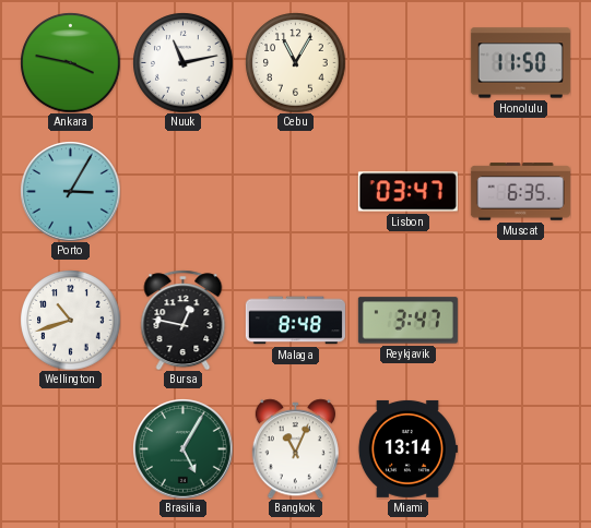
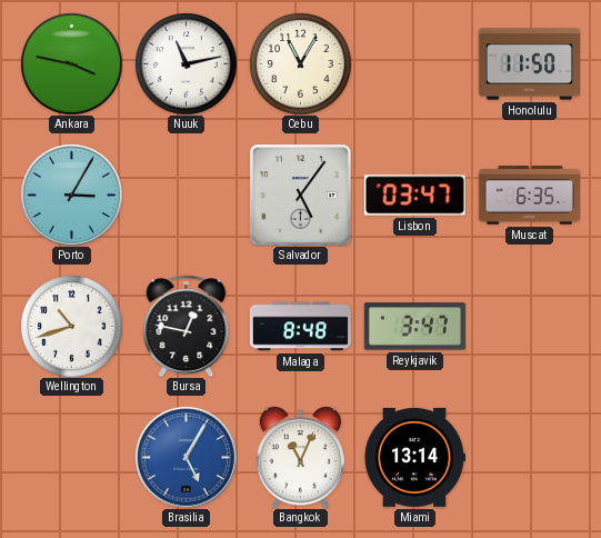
Salvador: none -> 5:06 (301, 196)
Brasilia dial: green -> blue (187, 458)
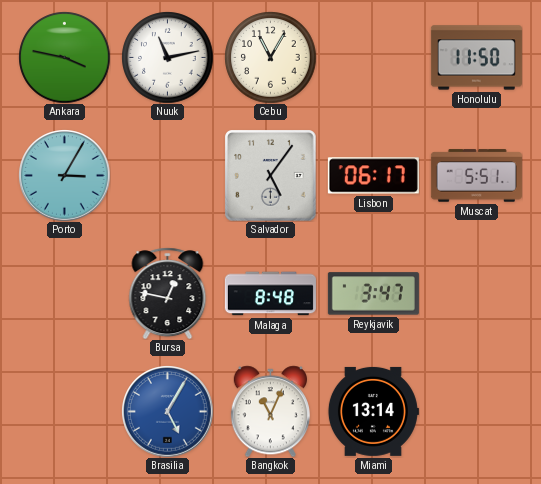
Lisbon: 03:47 -> 06:17 (373, 176)
Muscat: 6:35 -> 5:51 (476, 176)
Wellington: 10:42 -> none (71, 326)
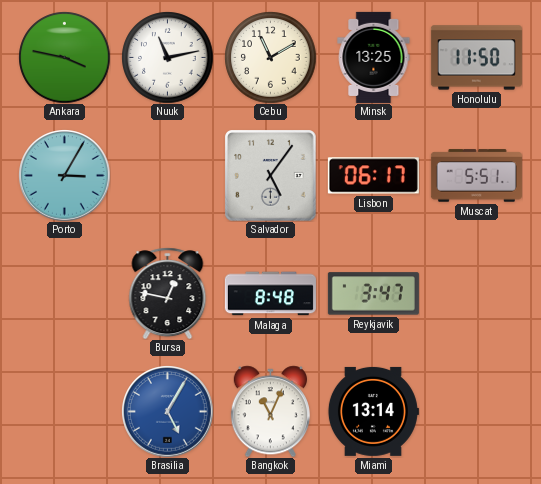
Cebu: 11:05 -> 11:10 (270, 57)
Minsk: none -> 13:25 (374, 57)
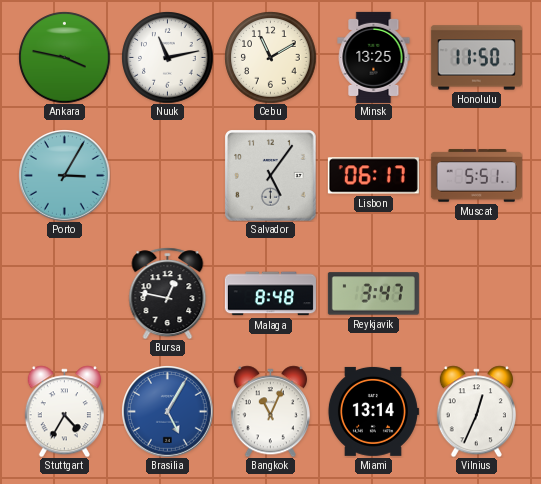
Stuttgart: none -> 4:35 (64, 411)
Vilnius: none -> 12:34 (476, 411)
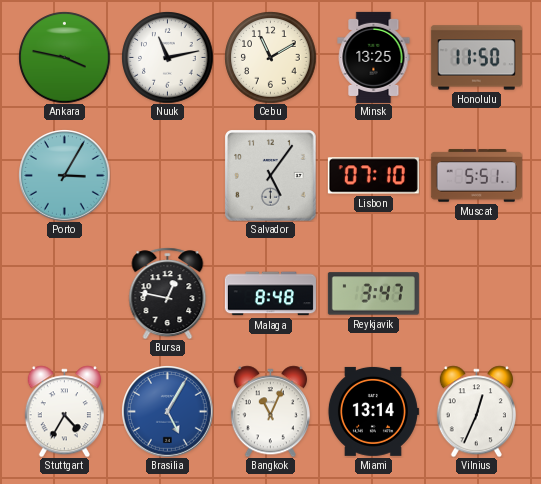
Lisbon: 06:17 -> 07:10 (373, 176)
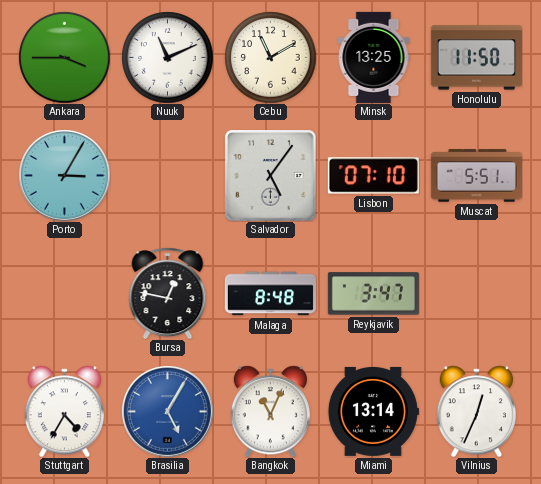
Ankara: 3:47 -> 3:45 (64, 57)
Nuuk: 11:13 -> 11:11 (167, 57)
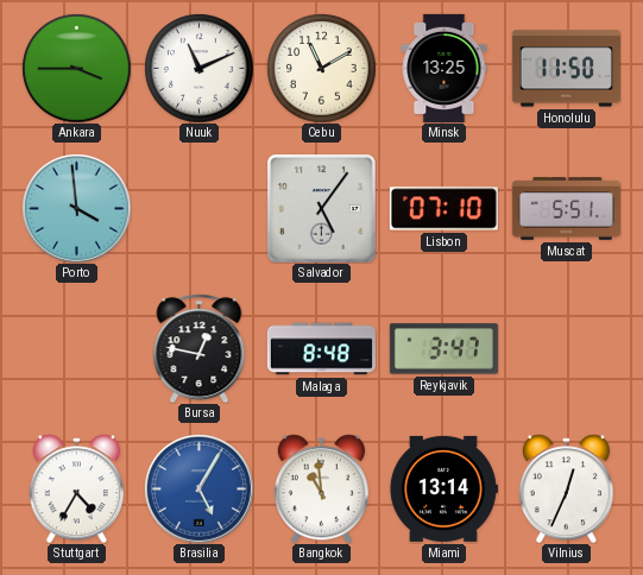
Porto: 3:05 -> 3:59 (77, 209)
Bangkok: 11:04 -> 10:59 (321, 488)
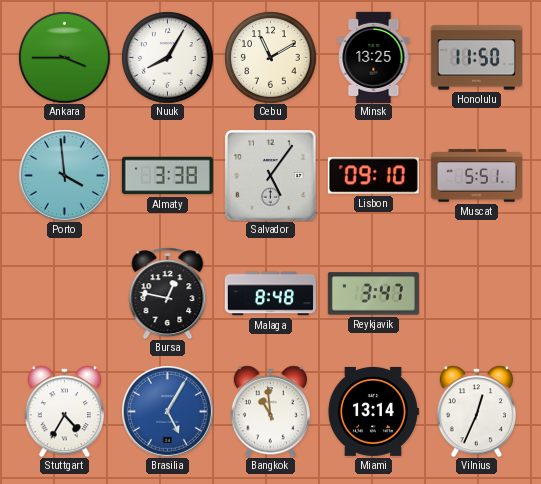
Nuuk: 11:11 -> 8:05 (167, 57)
Almaty: none -> 3:38 (167, 176)
Lisbon: 07:10 -> 09:10 (373, 176)
